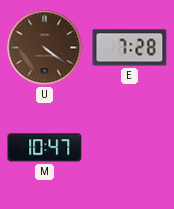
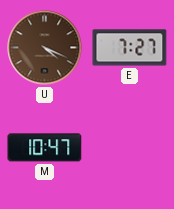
U: 4:21 -> 4:19 (45, 48)
E: 7:28 -> 7:27 (130, 48)
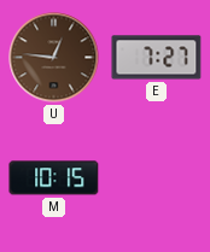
U: 4:19 -> 12:46 (54, 58)
M: 10:47 -> 10:15 (54, 178)
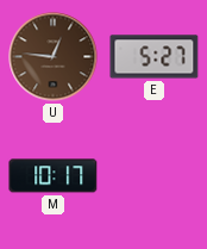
E: 7:27 -> 5:27 (155, 57)
M: 10:15 -> 10:17 (54, 176)
